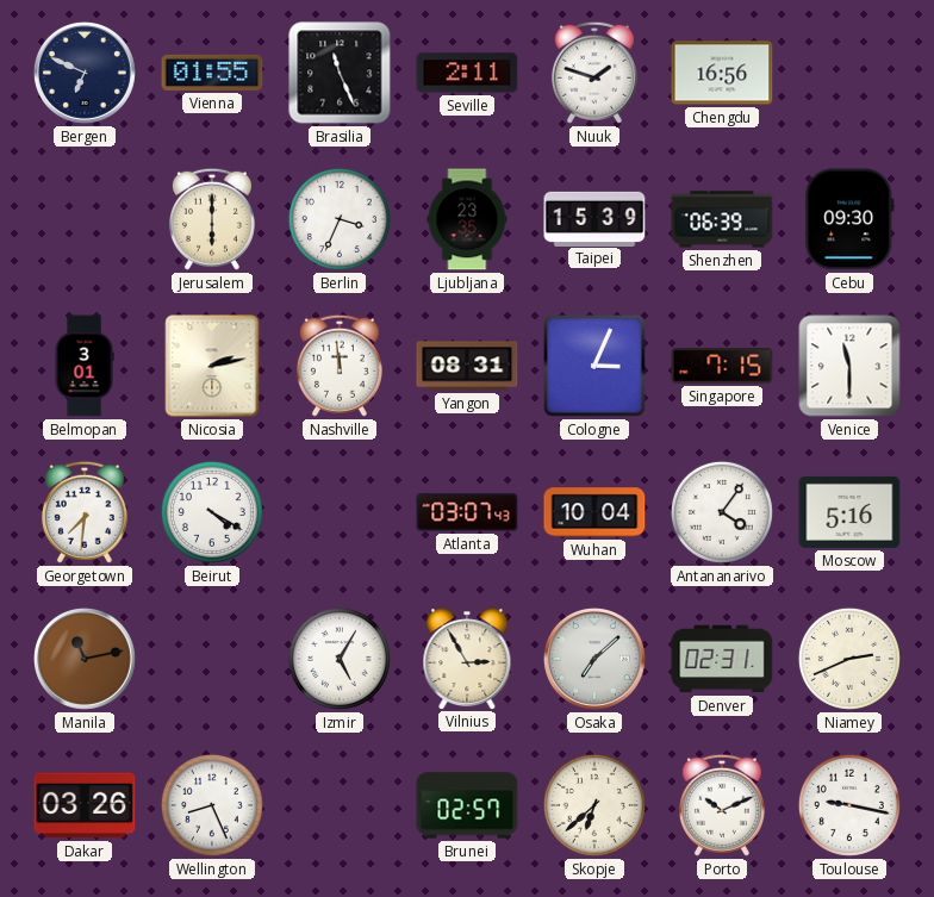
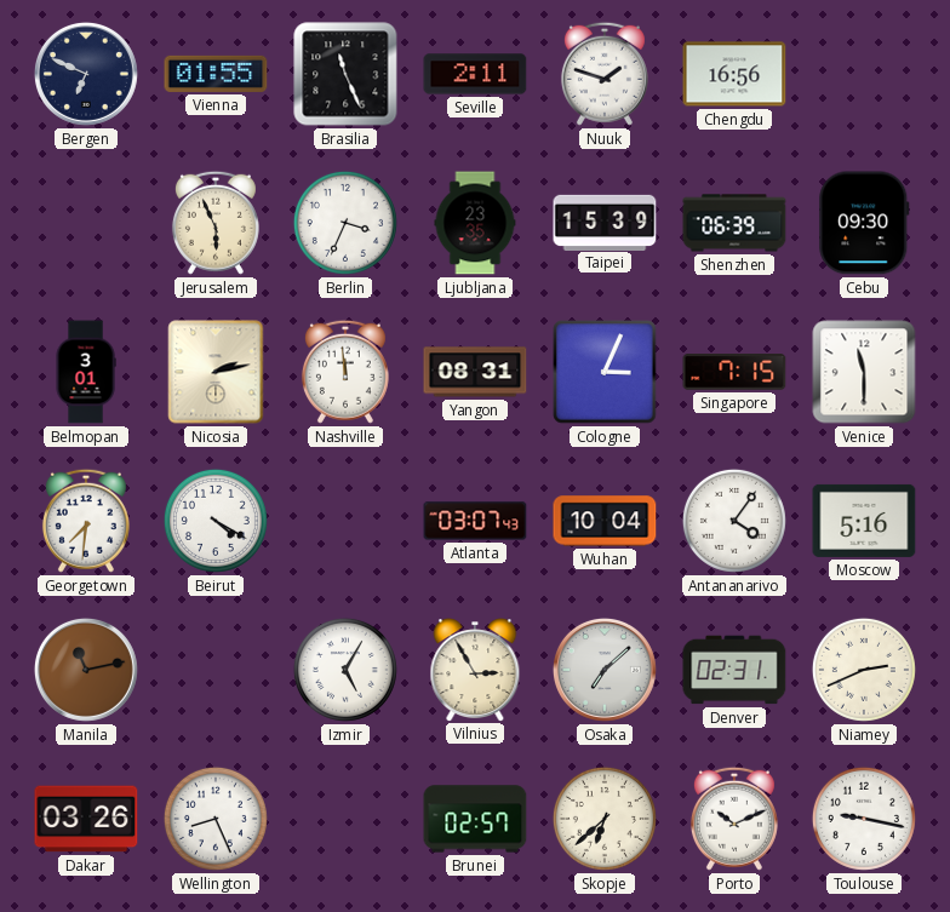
Jerusalem: 6:00 -> 5:56 (216, 223)
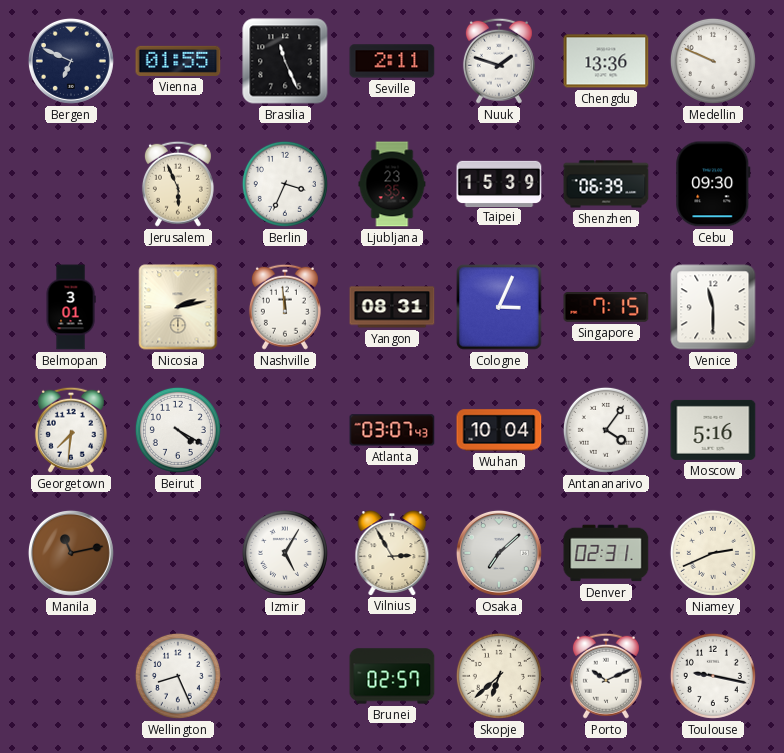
Chengdu: 16:56 -> 13:36 (606, 61)
Medellin: none -> 9:49 (713, 61)
Dakar: 03:26 -> none (86, 819)
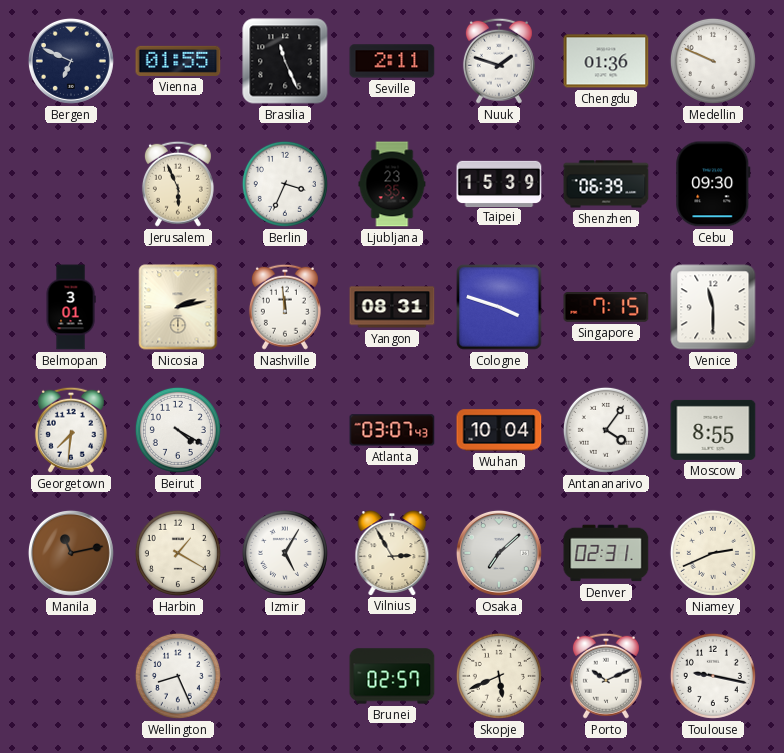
Chengdu: 13:36 -> 01:36 (606, 61)
Cologne: 3:04 -> 3:48 (499, 307)
Moscow: 5:16 -> 8:55 (713, 430)
Harbin: none -> 1:20 (178, 553)
Skopje: 6:38 -> 5:41 (499, 676)
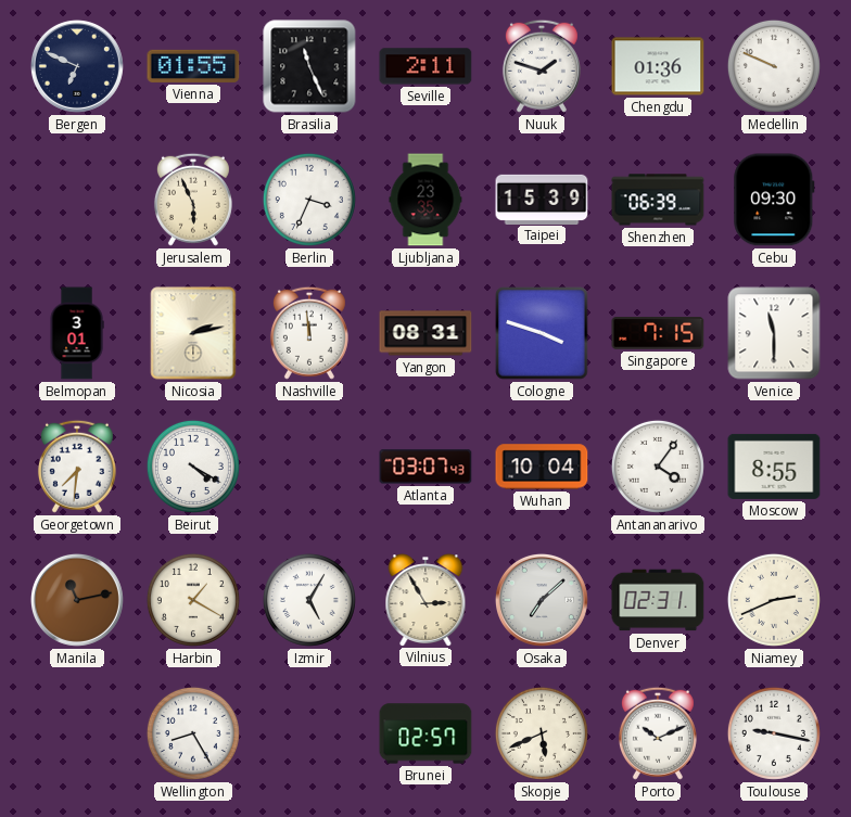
Wellington: 8:26 -> 8:25 (193, 733)
